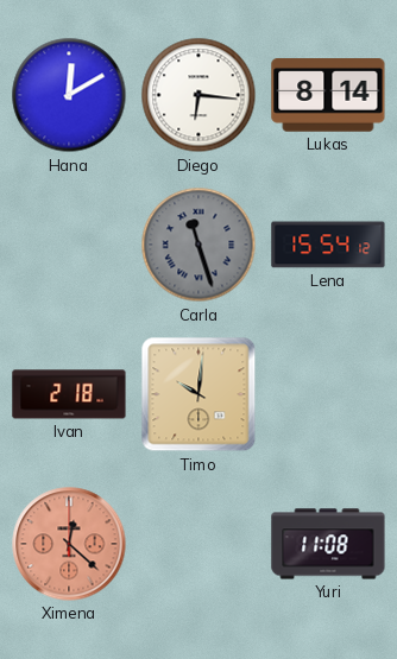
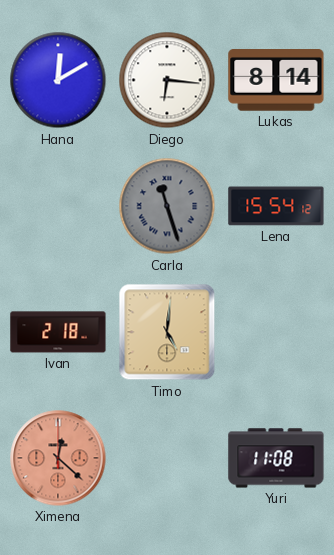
Timo: 10:01 -> 5:01 (167, 332)
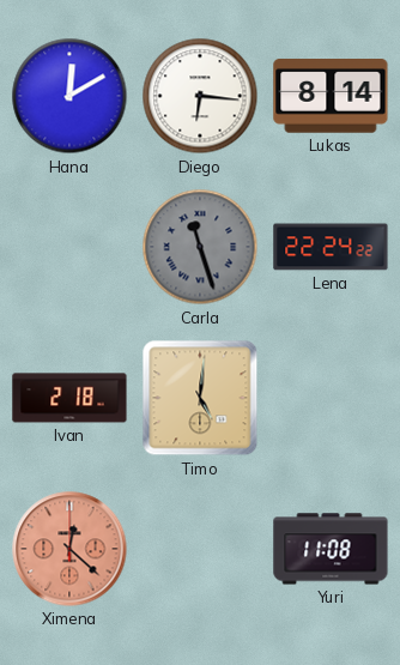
Lena: 15:54 -> 22:24 (331, 247)
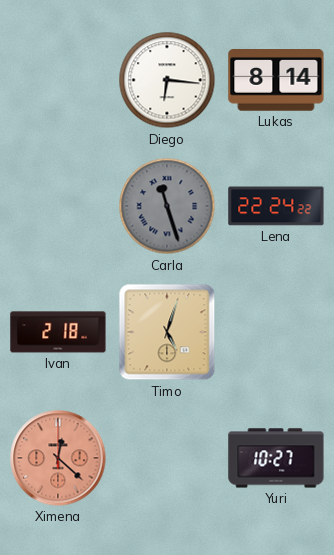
Hana: 12:10 -> none (69, 96)
Timo: 5:01 -> 5:03 (167, 332)
Yuri: 11:08 -> 10:27 (276, 458)
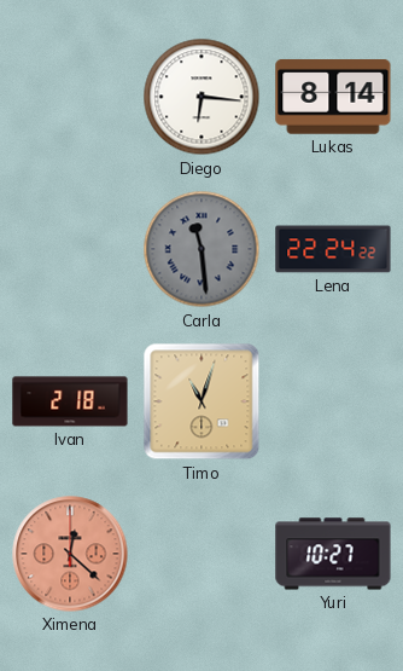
Carla: 11:27 -> 11:29 (201, 249)
Timo: 5:03 -> 11:03 (201, 401)
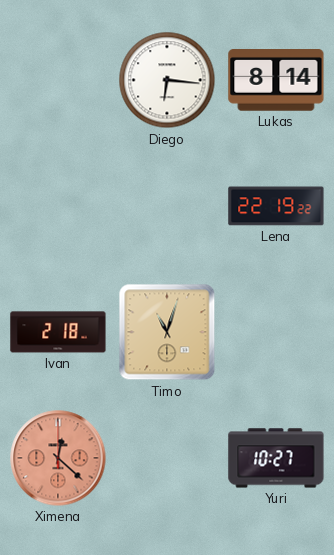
Carla: 11:29 -> none (201, 249)
Lena: 22:24 -> 22:19 (276, 206)
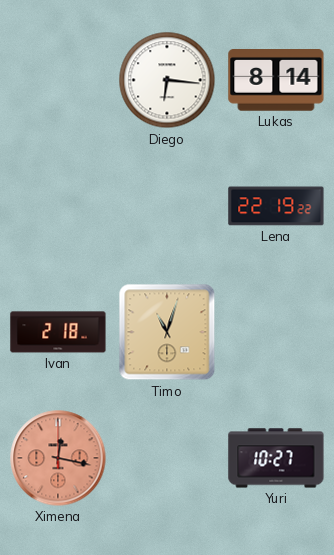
Ximena: 12:22 -> 12:17 (58, 458)
